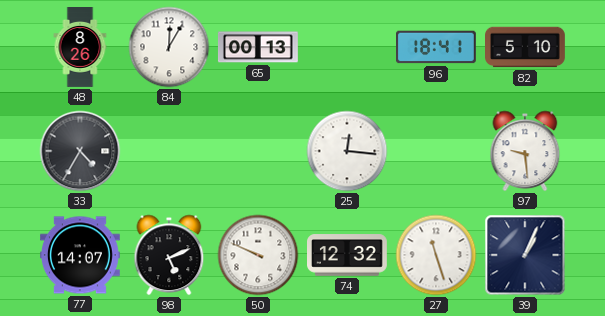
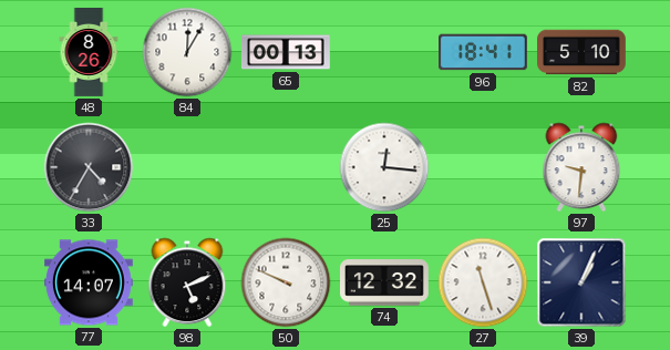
97: 9:29 -> 9:31 (581, 167)
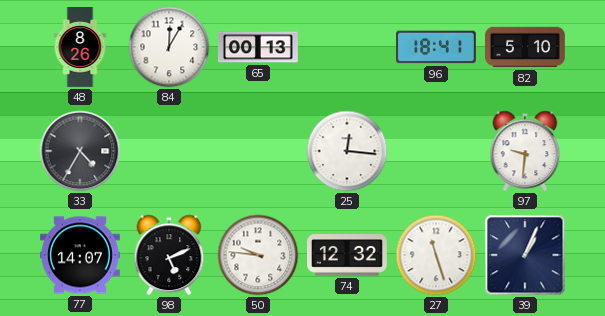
50: 9:49 -> 9:46 (258, 255)
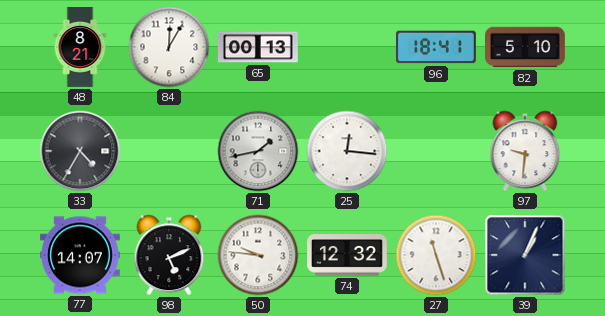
48: 8:26 -> 8:21 (80, 48)
71: none -> 1:43 (258, 151)
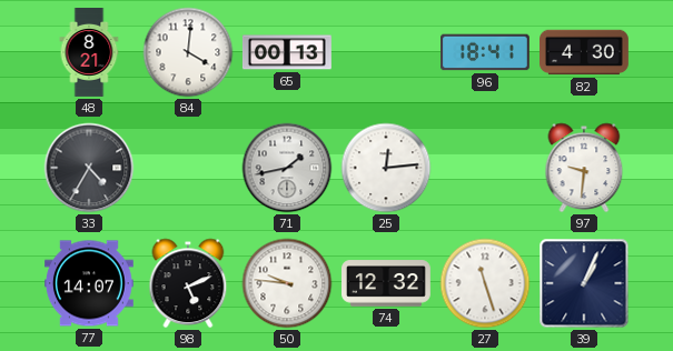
84: 12:05 -> 4:01 (188, 52)
82: 5:10 -> 4:30 (585, 52)
25: 12:16 -> 12:14 (386, 168)
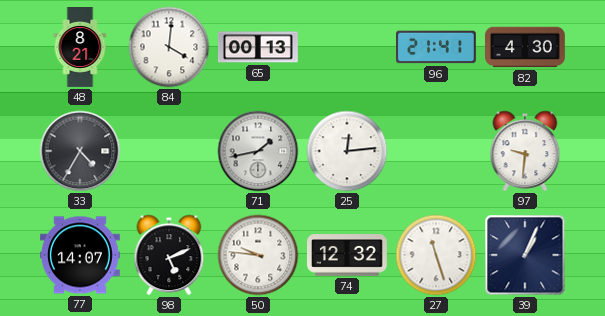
96: 18:41 -> 21:41 (437, 47)
